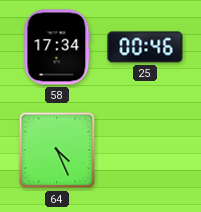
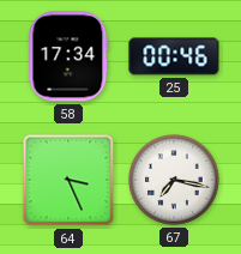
64: 4:26 -> 3:26 (68, 180)
67: none -> 7:17 (174, 180)
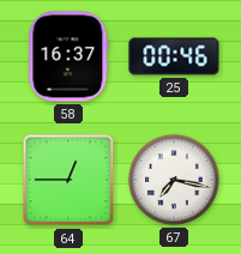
58: 17:34 -> 16:37 (68, 56)
64: 3:26 -> 12:45 (68, 180)
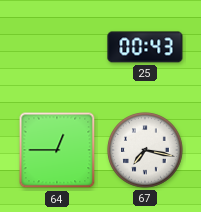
58: 16:37 -> none (68, 56)
25: 00:46 -> 00:43 (145, 47)
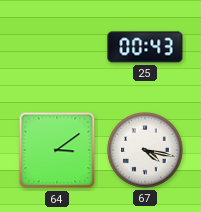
64: 12:45 -> 3:09 (57, 150)
67: 7:17 -> 4:17 (145, 150)
